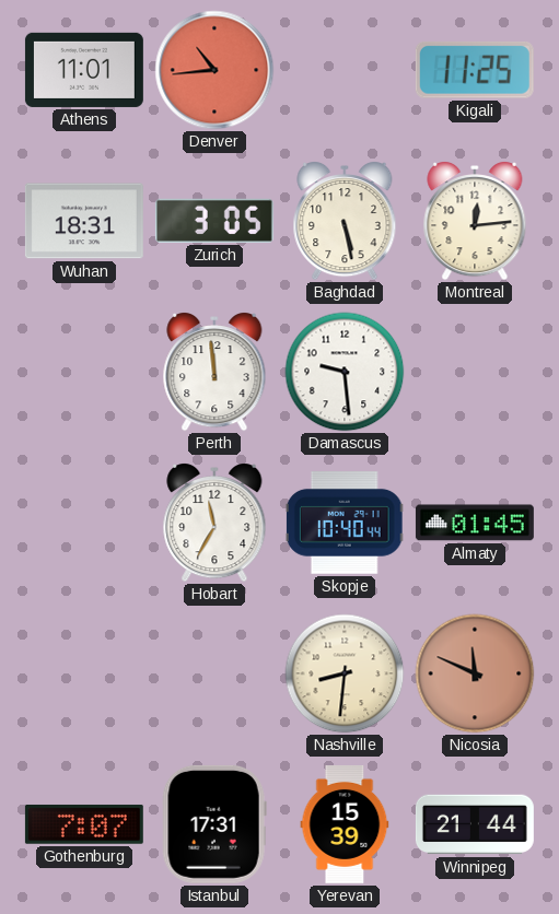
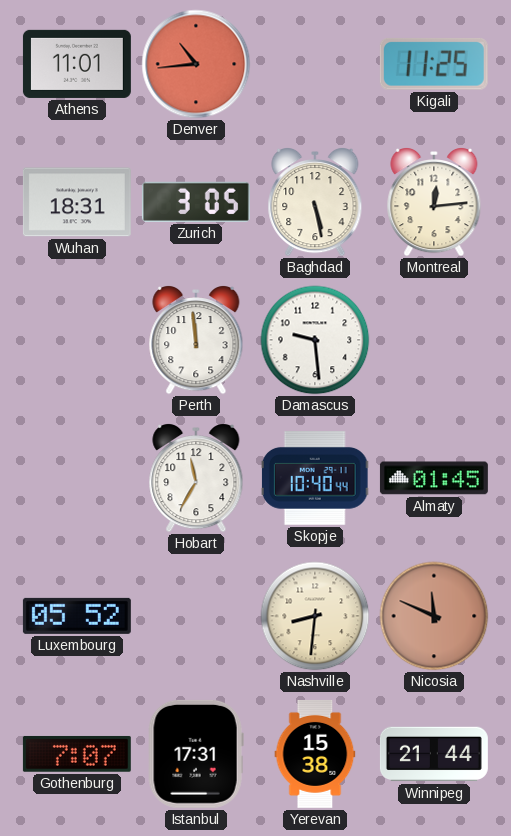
Luxembourg: none -> 05:52 (77, 616)
Yerevan: 15:39 -> 15:38 (315, 754)
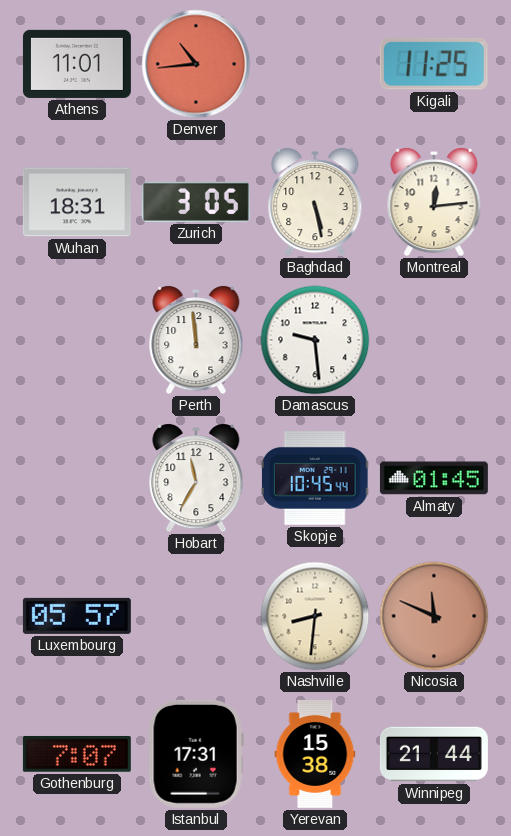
Skopje: 10:40 -> 10:45 (315, 478)
Luxembourg: 05:52 -> 05:57 (77, 616)
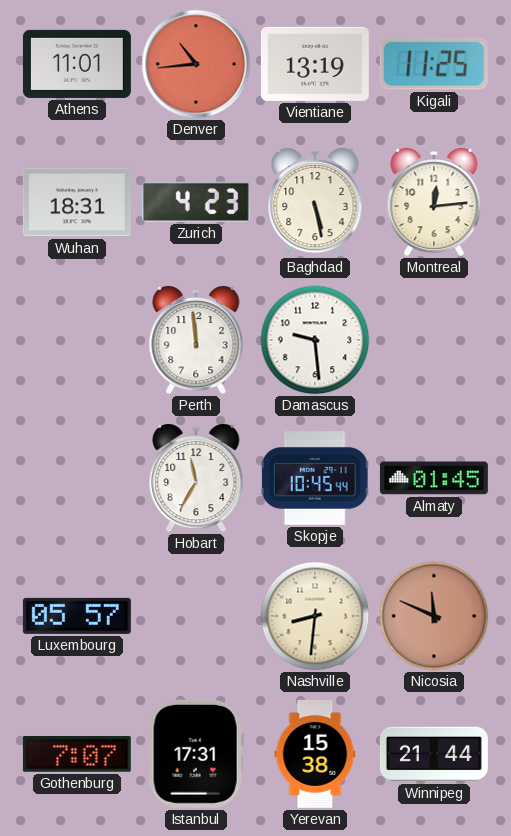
Vientiane: none -> 13:19 (315, 64)
Zurich: 3:05 -> 4:23 (196, 202)
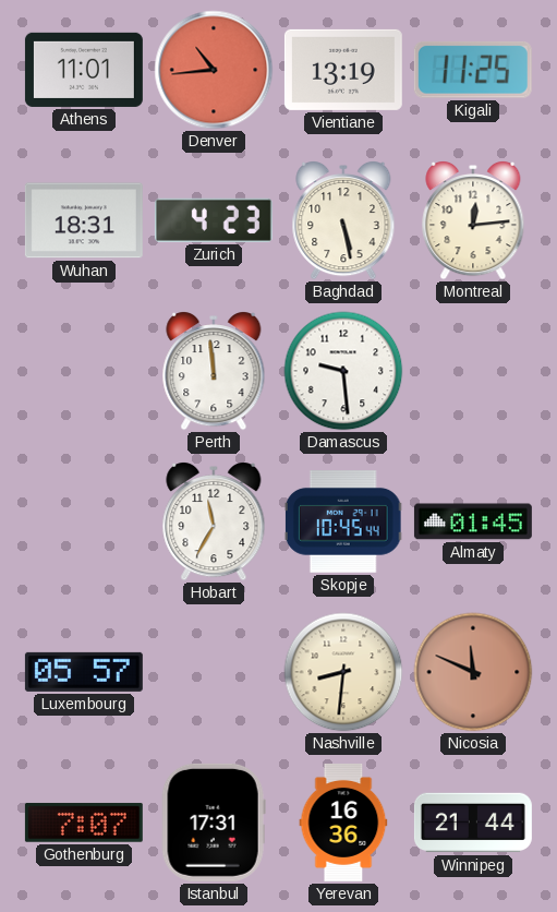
Yerevan: 15:38 -> 16:36 (343, 823)
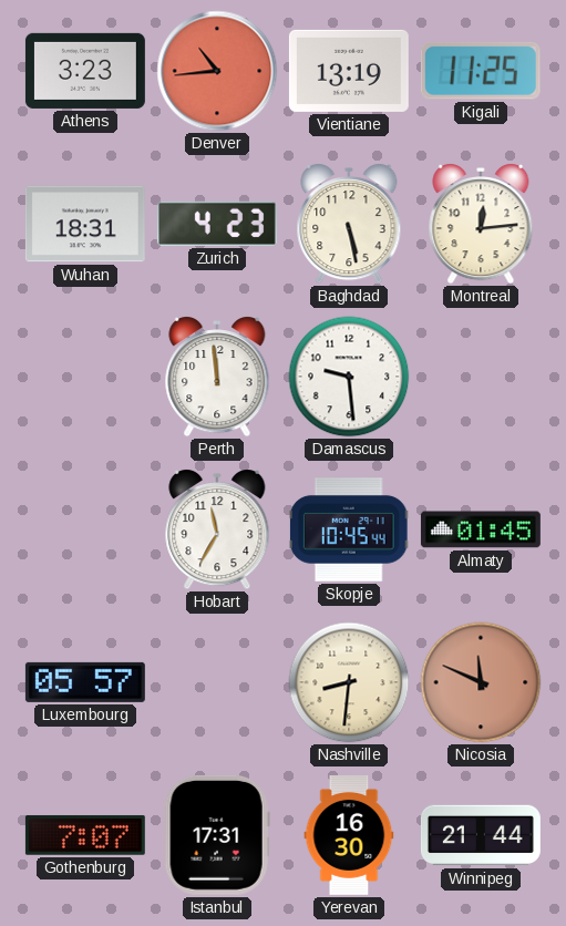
Athens: 11:01 -> 3:23 (85, 71)
Yerevan: 16:36 -> 16:30 (349, 835)
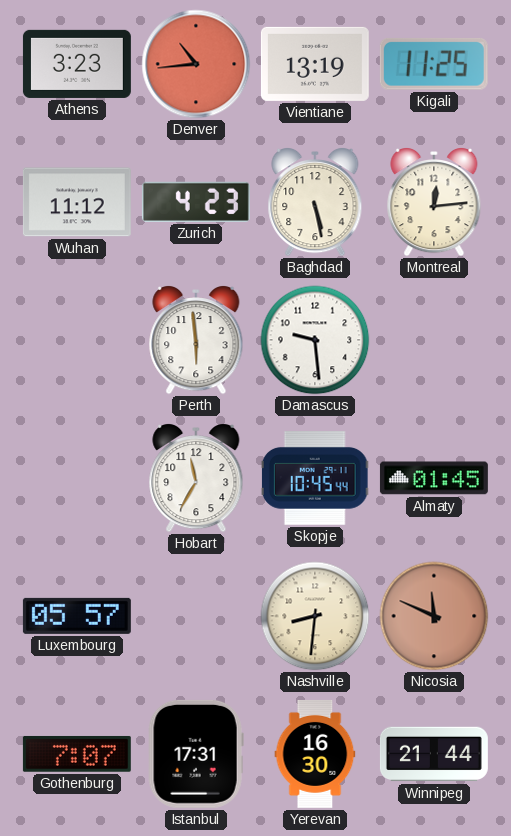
Wuhan: 18:31 -> 11:12 (77, 202)
Perth: 11:59 -> 5:59 (196, 340)
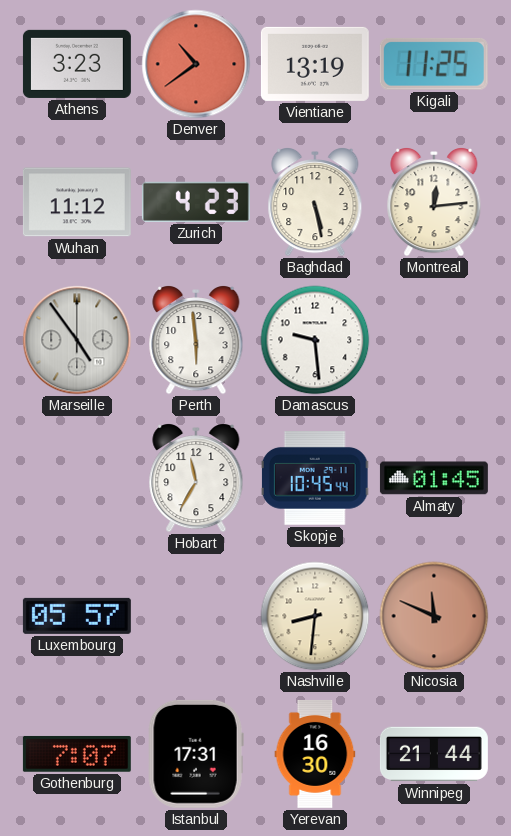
Denver: 10:44 -> 10:39 (196, 64)
Marseille: none -> 4:54 (77, 340)
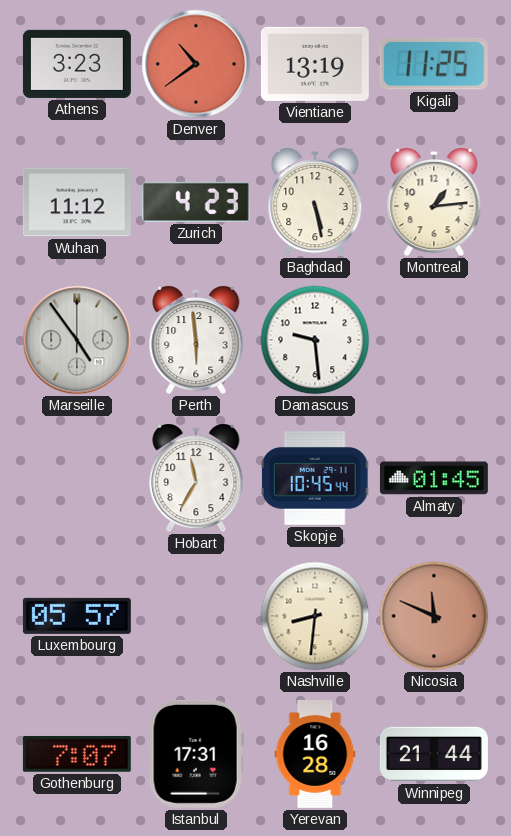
Montreal: 12:14 -> 1:14 (434, 202)
Yerevan: 16:30 -> 16:28 (315, 754)
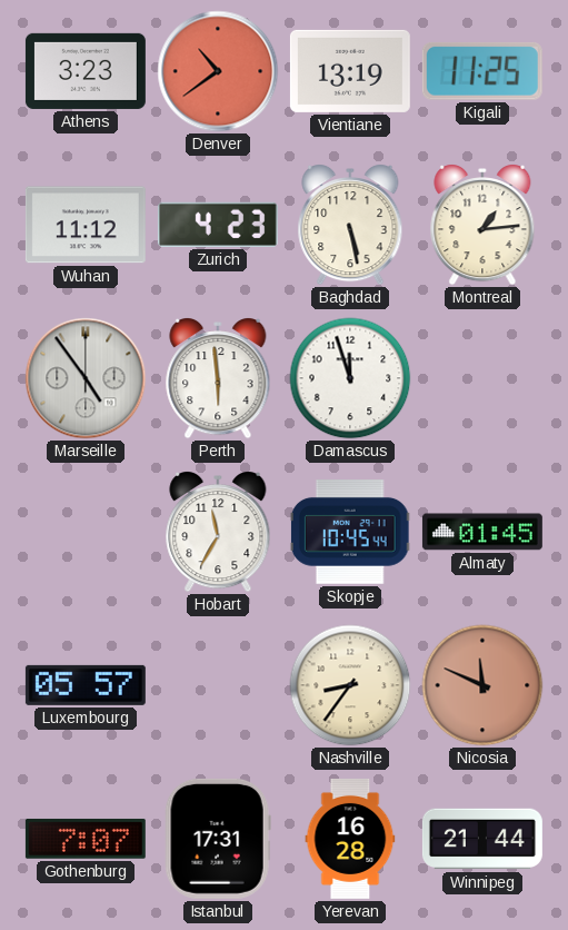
Damascus: 9:29 -> 11:57 (350, 378)
Nashville: 8:31 -> 8:36 (350, 685)
